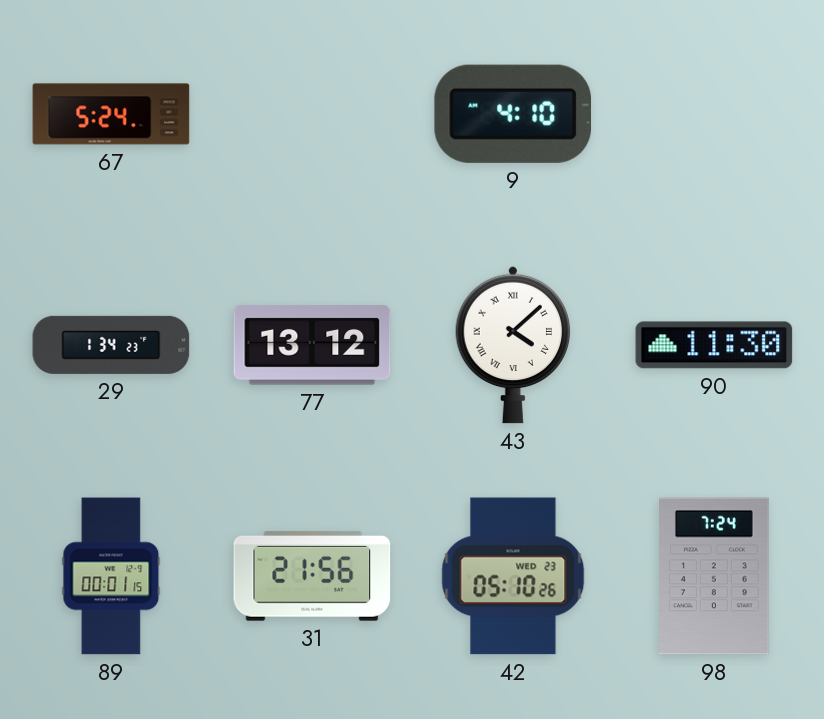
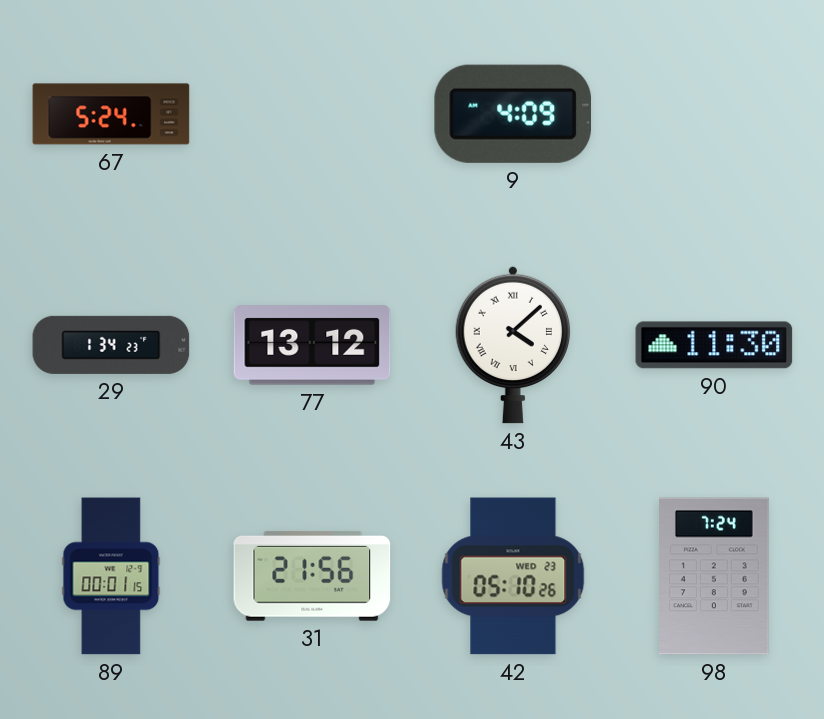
9: 4:10 -> 4:09 (513, 114)
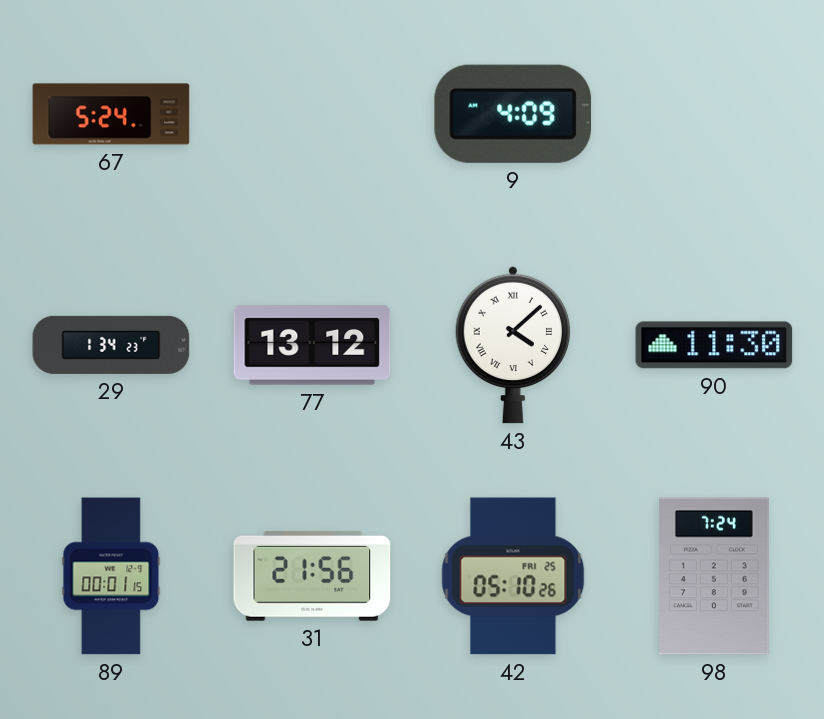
42 date: WED 23 -> FRI 25 (513, 576)
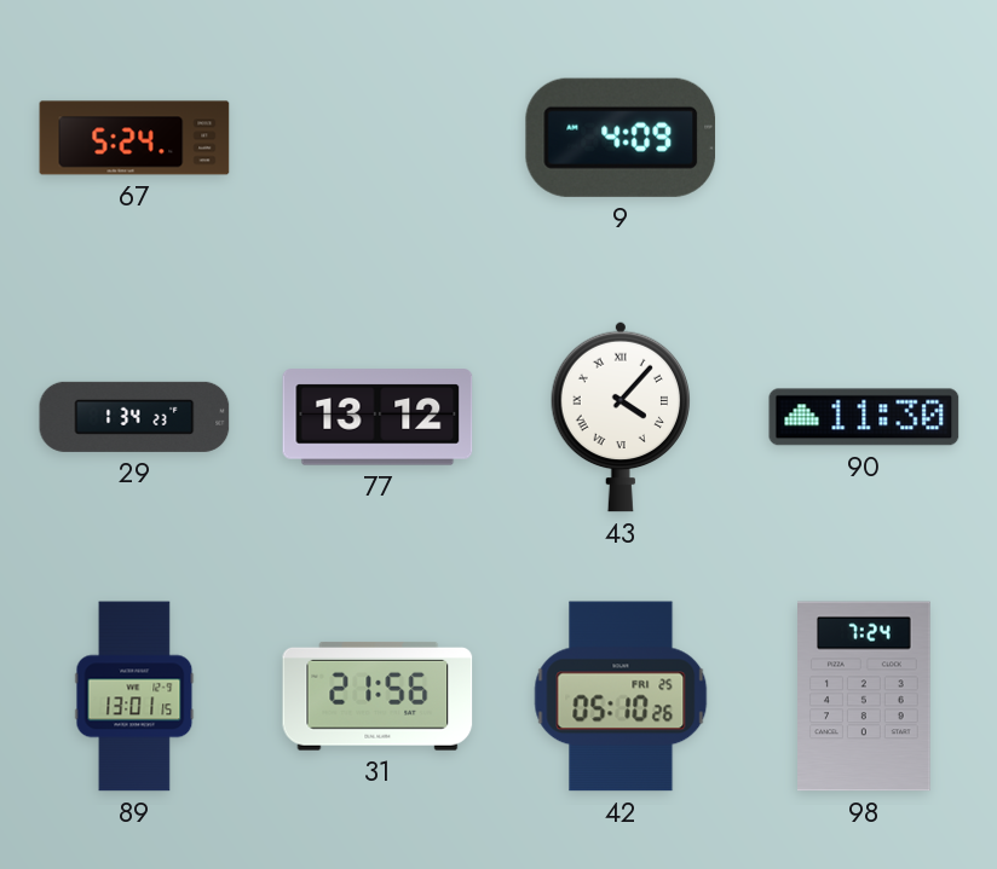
43: 4:08 -> 4:07 (621, 417)
89: 00:01 -> 13:01 (134, 696)
